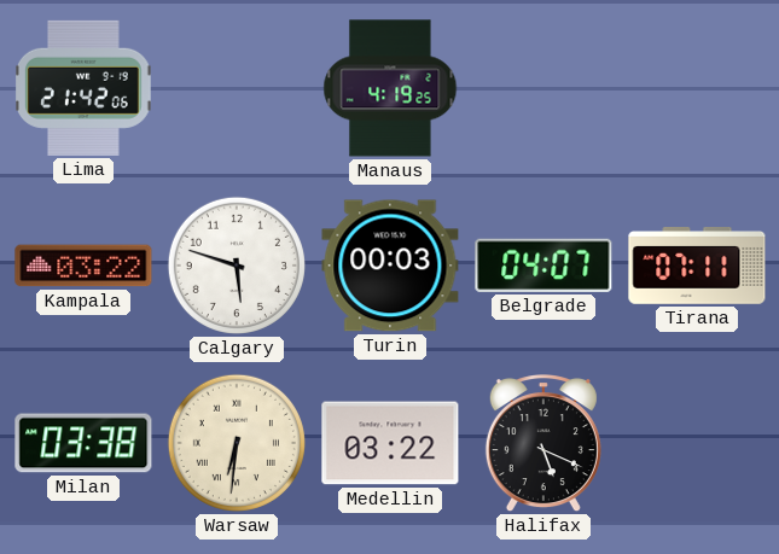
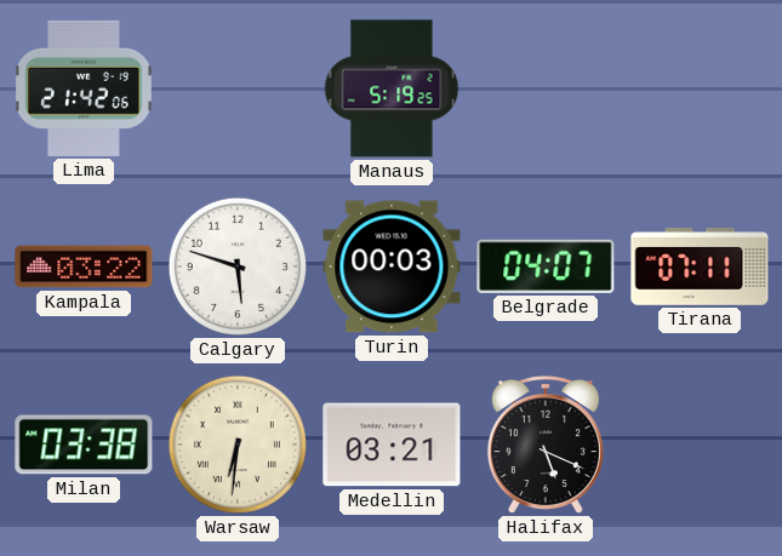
Manaus: 4:19 -> 5:19 (392, 88)
Medellin: 03:22 -> 03:21 (392, 445)
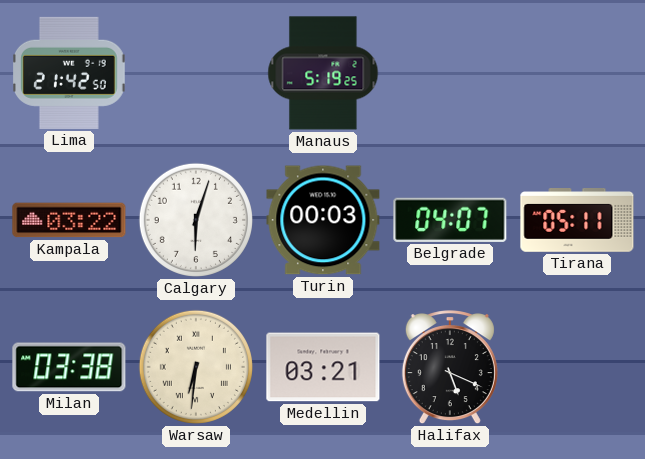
Lima: 21:42:06 -> 21:42:50 (70, 73)
Calgary: 5:48 -> 6:03 (196, 220)
Tirana: 07:11 -> 05:11 (577, 220)
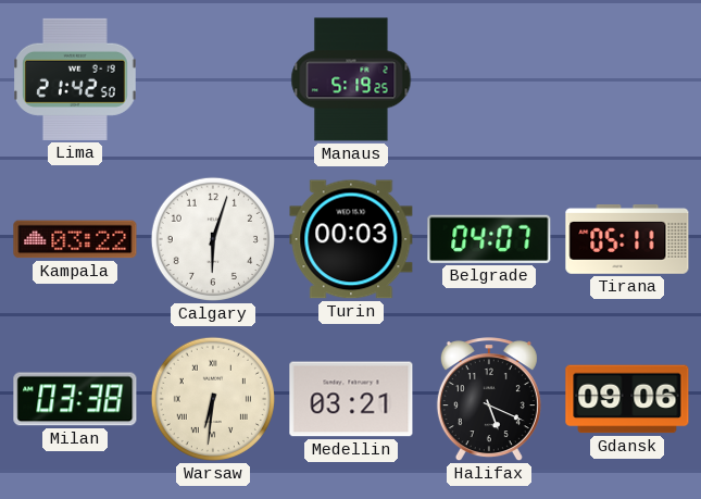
Gdansk: none -> 09:06 (627, 399)
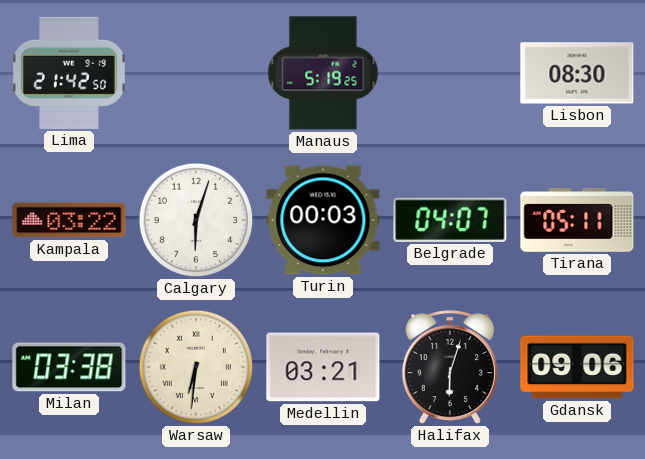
Lisbon: none -> 08:30 (577, 73)
Halifax: 5:19 -> 6:03 (450, 368)
